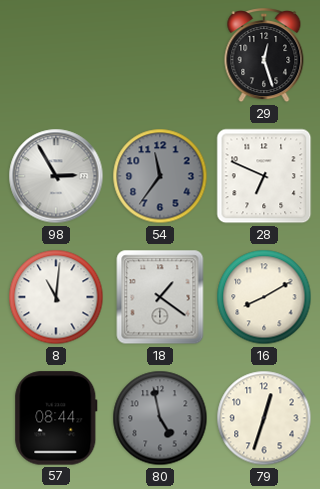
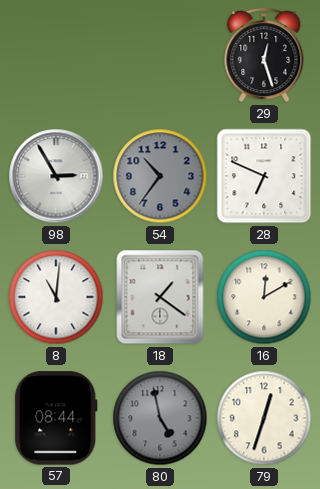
54: 11:36 -> 10:36 (160, 176)
16: 8:10 -> 12:10 (264, 297)
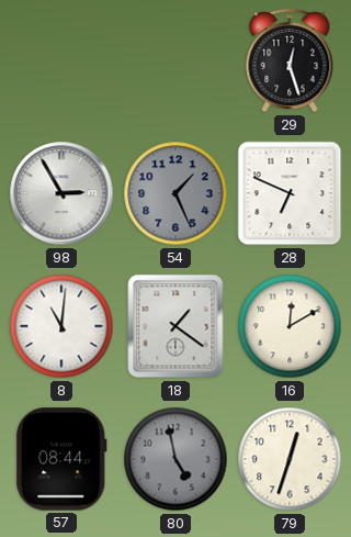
54: 10:36 -> 1:26 (175, 193)
